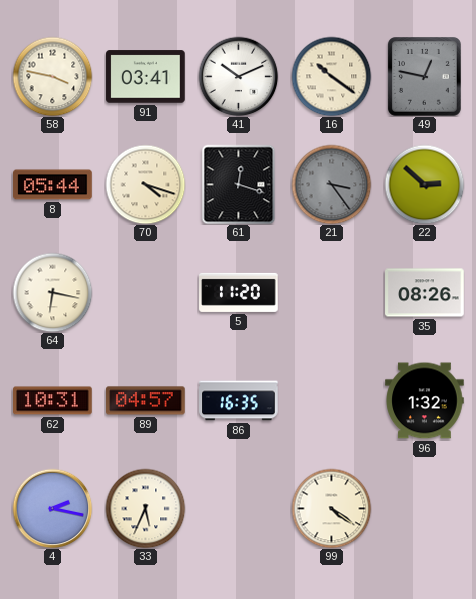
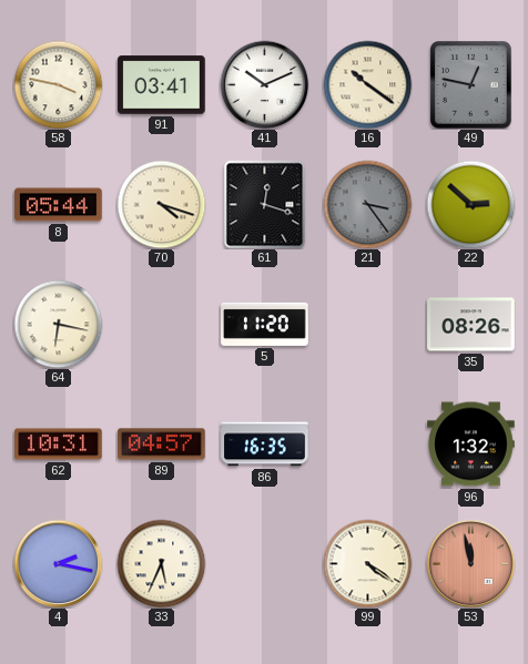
53: none -> 11:58 (470, 563)
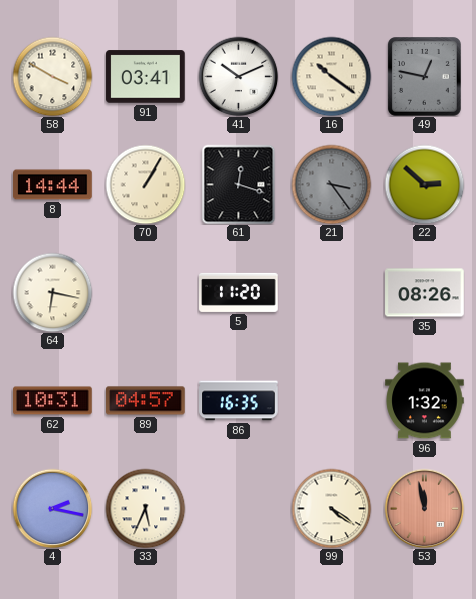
58: 3:47 -> 3:50 (52, 76)
8: 05:44 -> 14:44 (53, 185)
70: 4:18 -> 1:05 (145, 184)
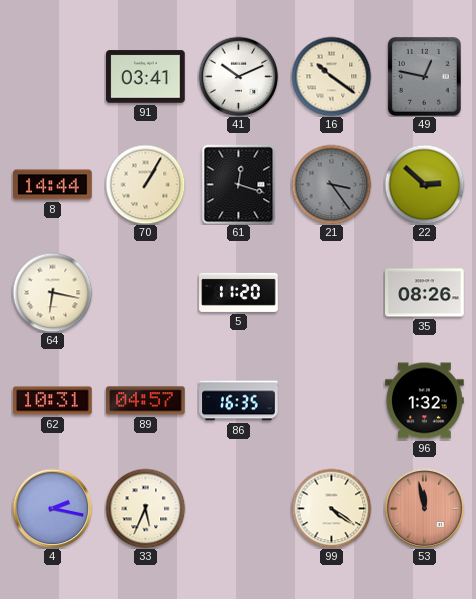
58: 3:50 -> none (52, 76)
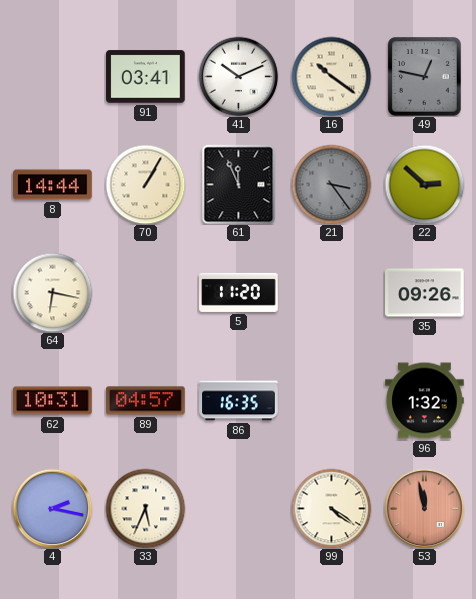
61: 12:18 -> 11:56 (239, 184)
35: 08:26 -> 09:26 (425, 293)
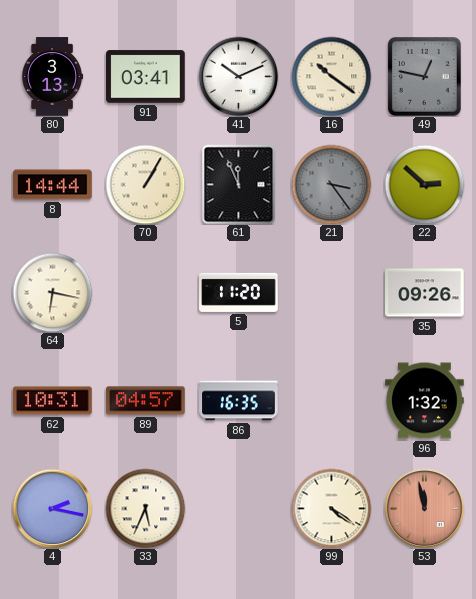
80: none -> 3:13 (53, 77)
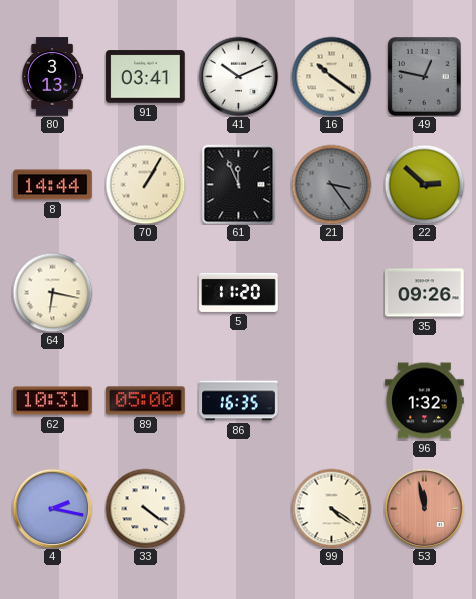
89: 04:57 -> 05:00 (146, 401)
33: 5:34 -> 4:21 (145, 508)
